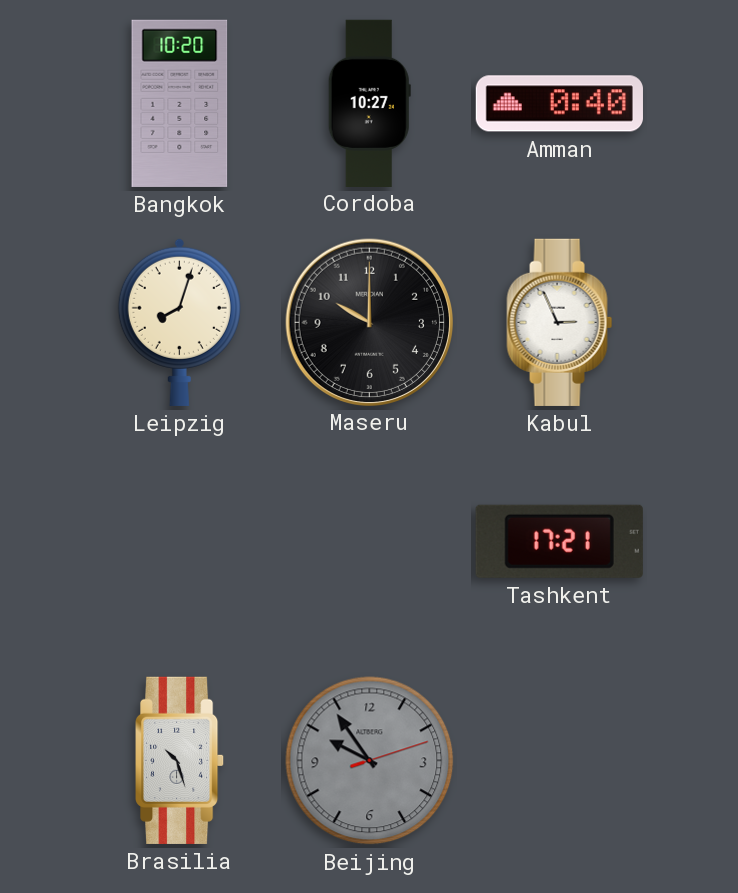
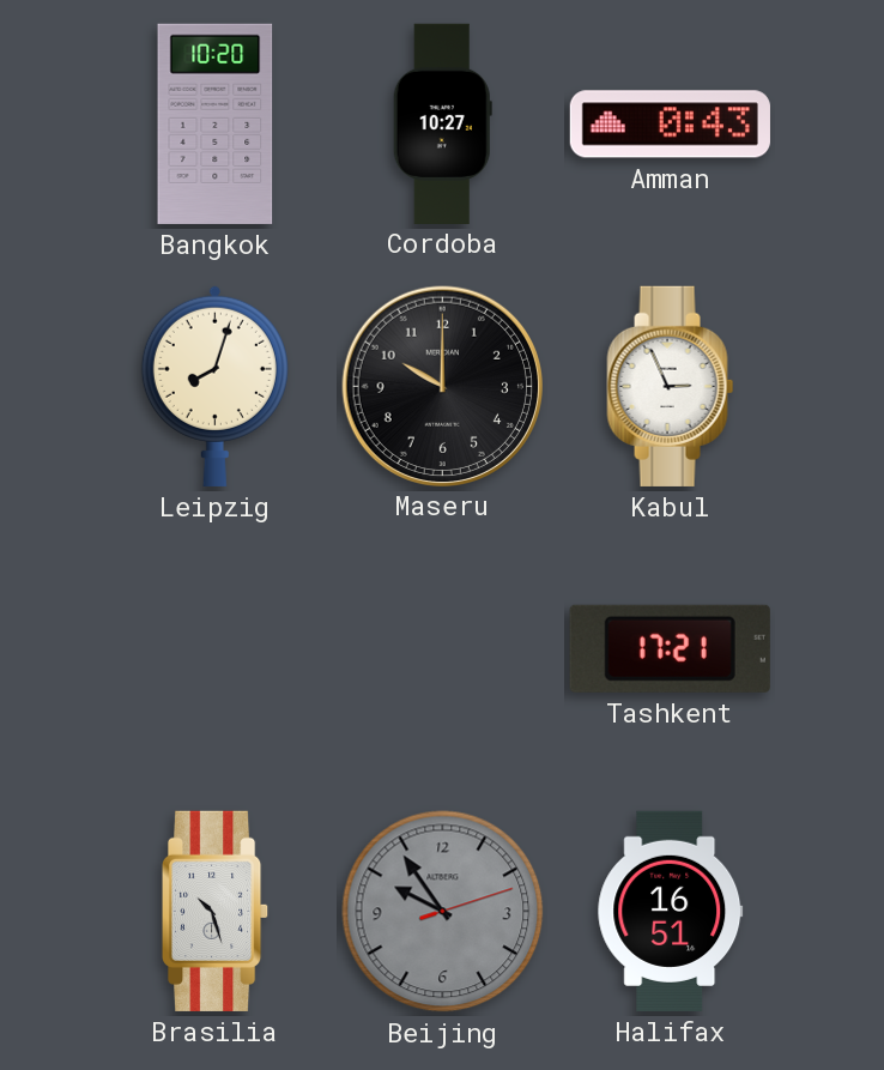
Amman: 0:40 -> 0:43 (670, 125)
Halifax: none -> 16:51 (671, 911)
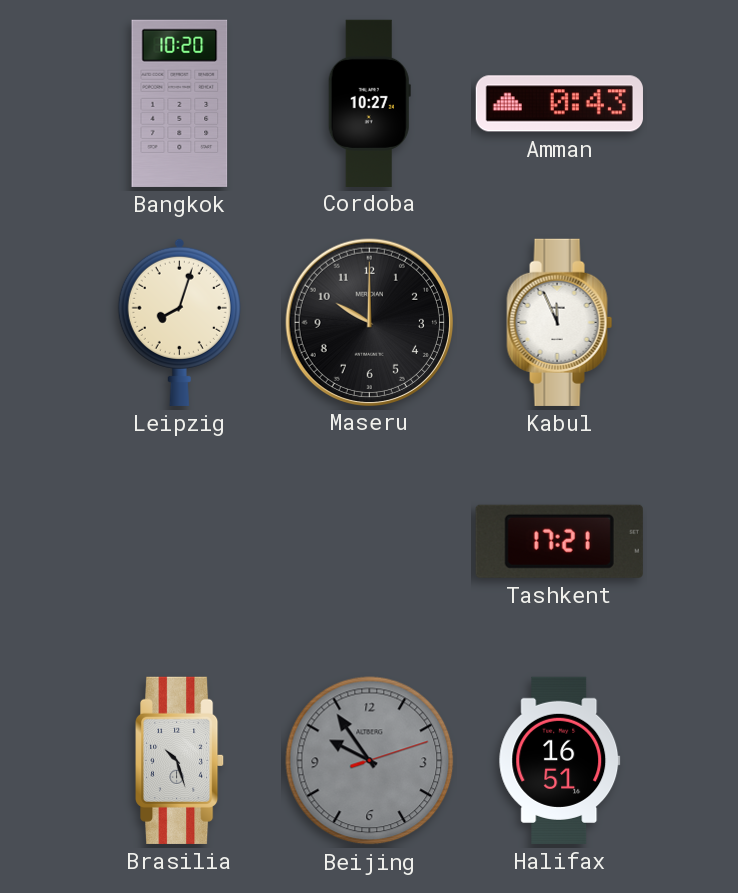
Kabul: 2:56 -> 11:56 (560, 322)
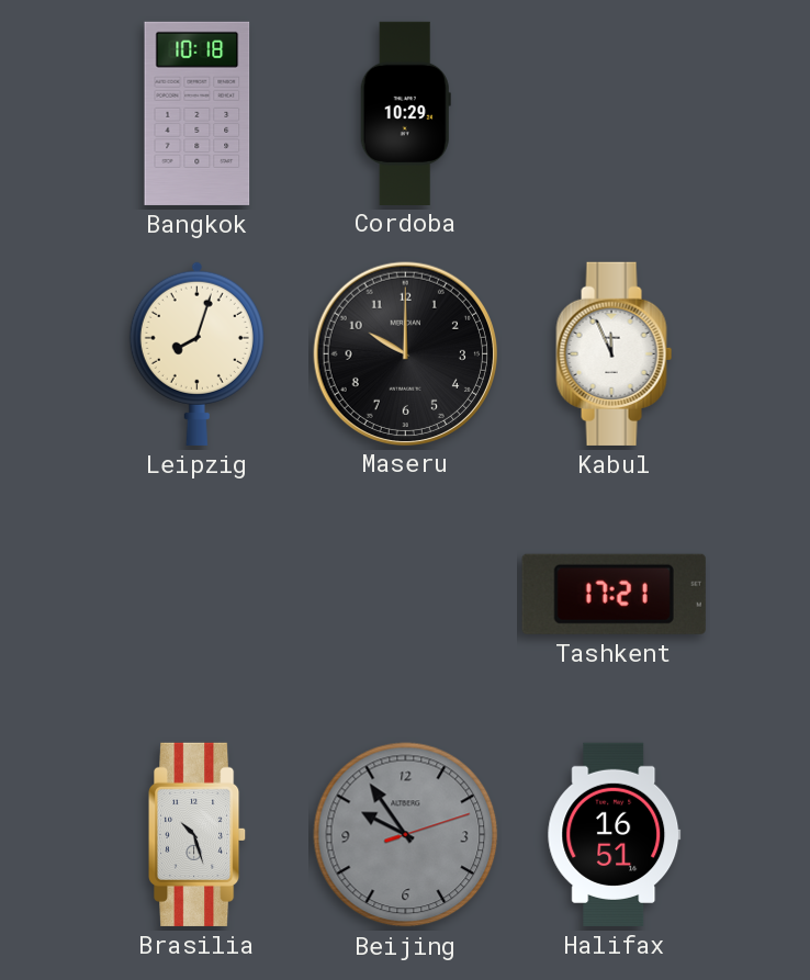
Bangkok: 10:20 -> 10:18 (198, 113)
Cordoba: 10:27 -> 10:29 (405, 113)
Amman: 0:43 -> none (559, 104)
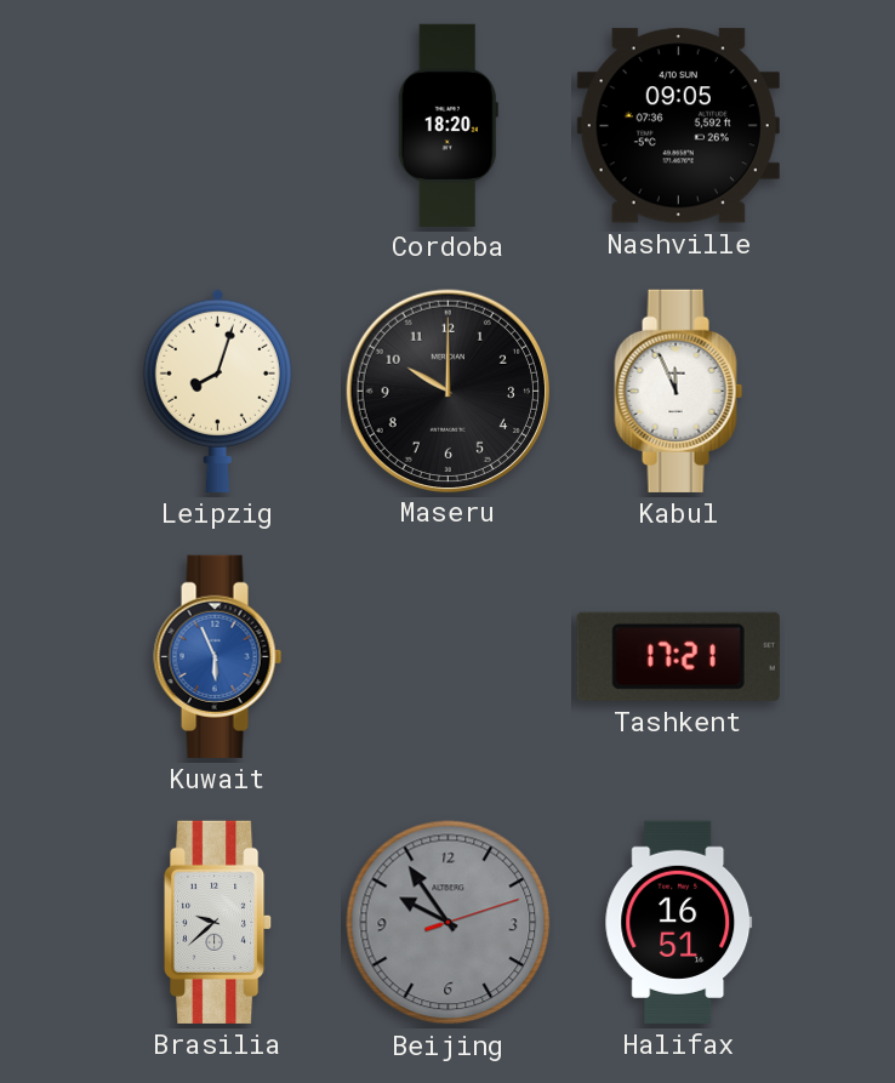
Bangkok: 10:18 -> none (198, 113)
Cordoba: 10:29 -> 18:20 (447, 125)
Nashville: none -> 09:05 (678, 126)
Kuwait: none -> 5:56 (218, 656)
Brasilia: 10:27 -> 9:38 (220, 922)
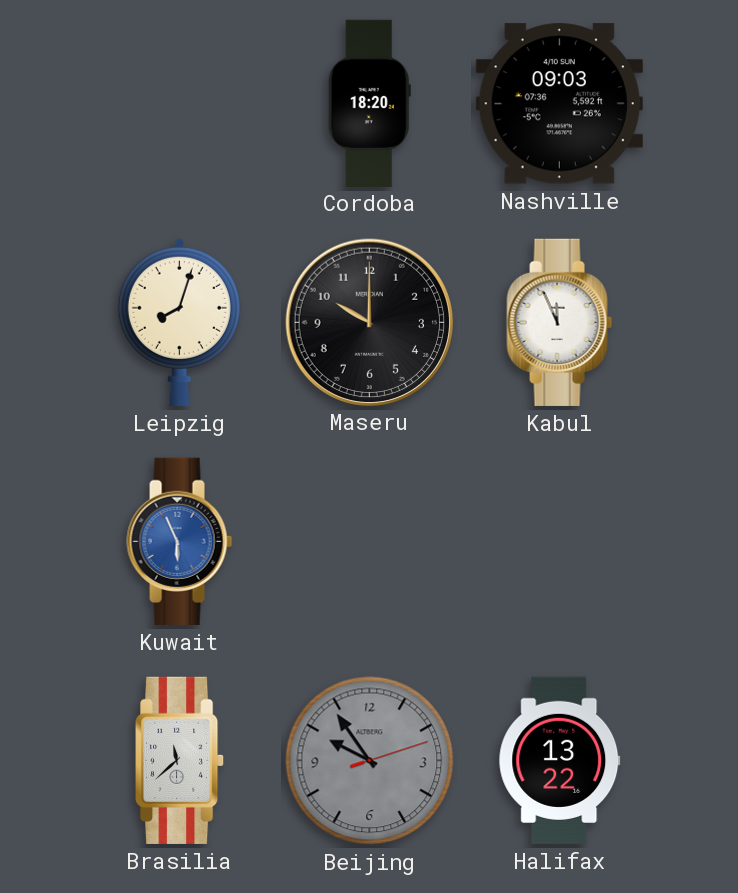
Nashville: 09:05 -> 09:03 (559, 104)
Tashkent: 17:21 -> none (678, 656)
Brasilia: 9:38 -> 11:38 (181, 760)
Halifax: 16:51 -> 13:22 (560, 760)
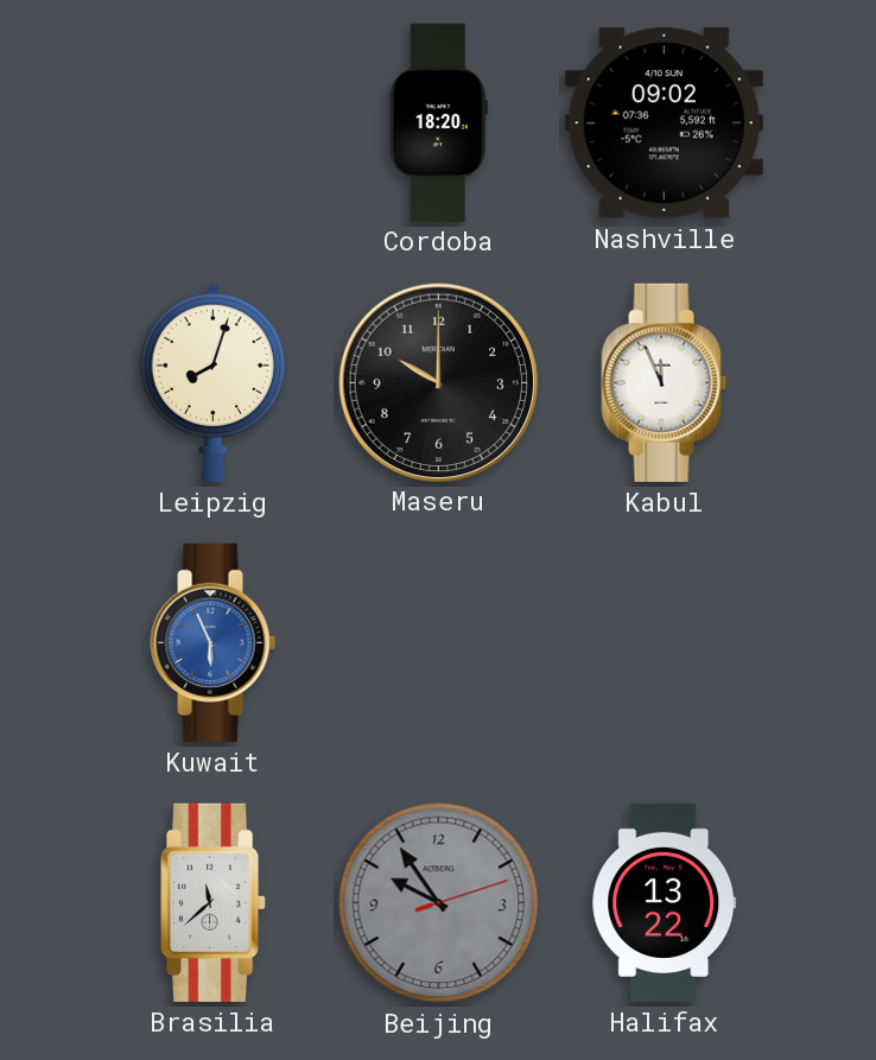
Nashville: 09:03 -> 09:02 (664, 123)
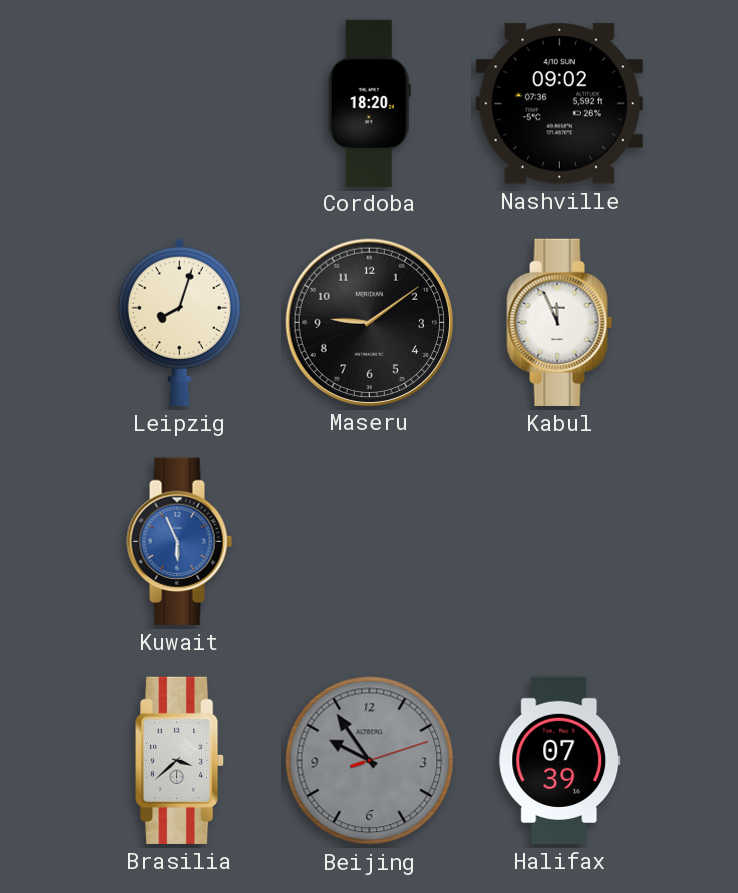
Maseru: 10:00 -> 9:09 (369, 322)
Brasilia: 11:38 -> 3:38 (181, 760)
Halifax: 13:22 -> 07:39 (560, 760)
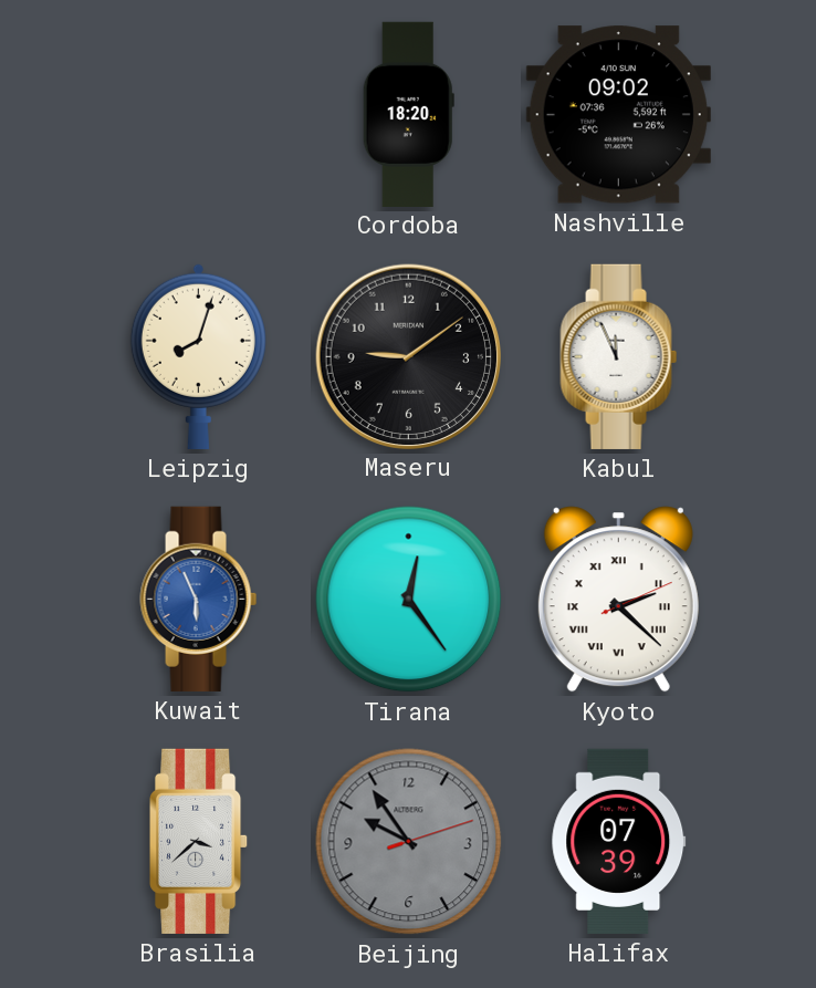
Tirana: none -> 12:24 (409, 600)
Kyoto: none -> 2:22 (618, 600)
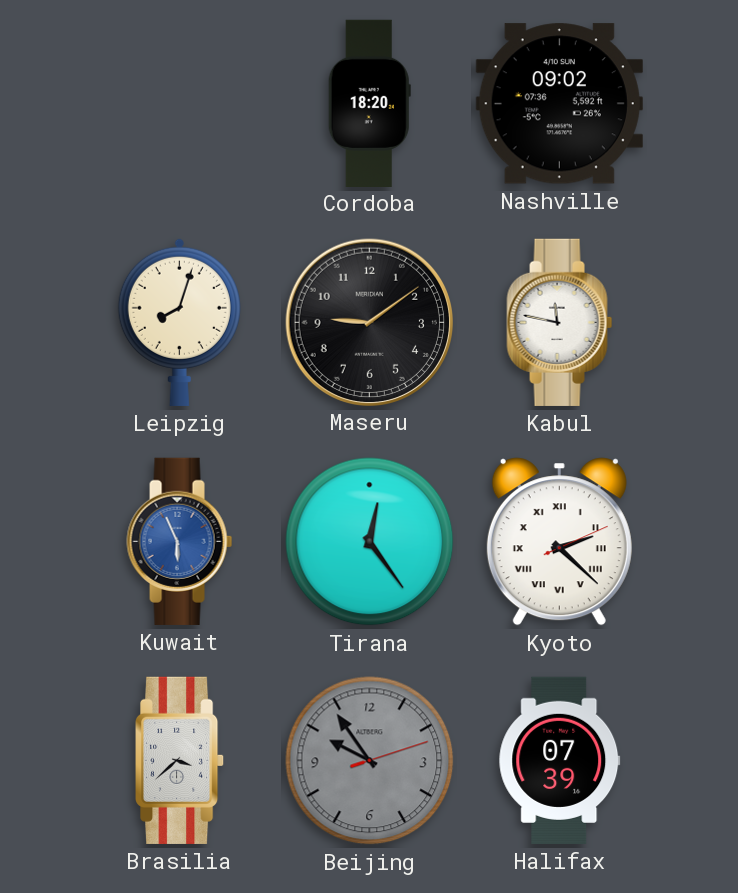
Kabul: 11:56 -> 11:47 (560, 322)
